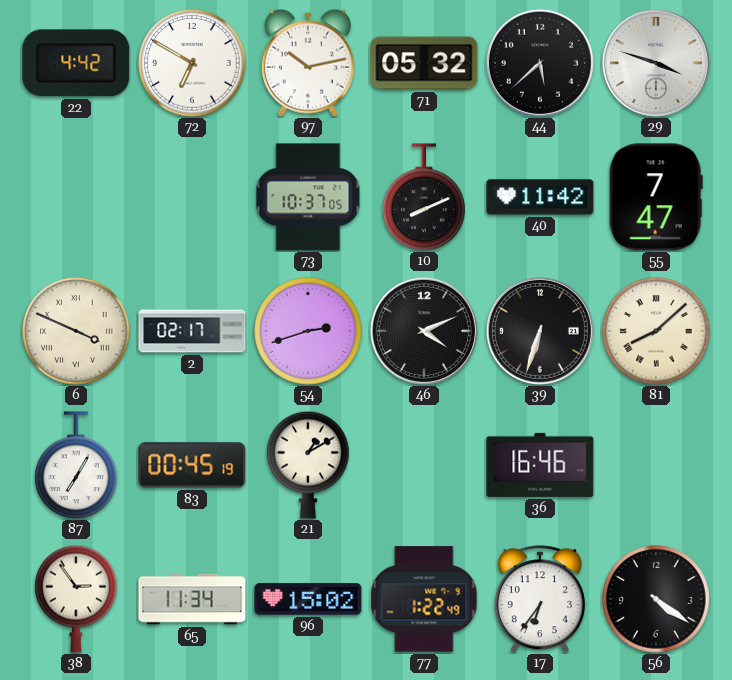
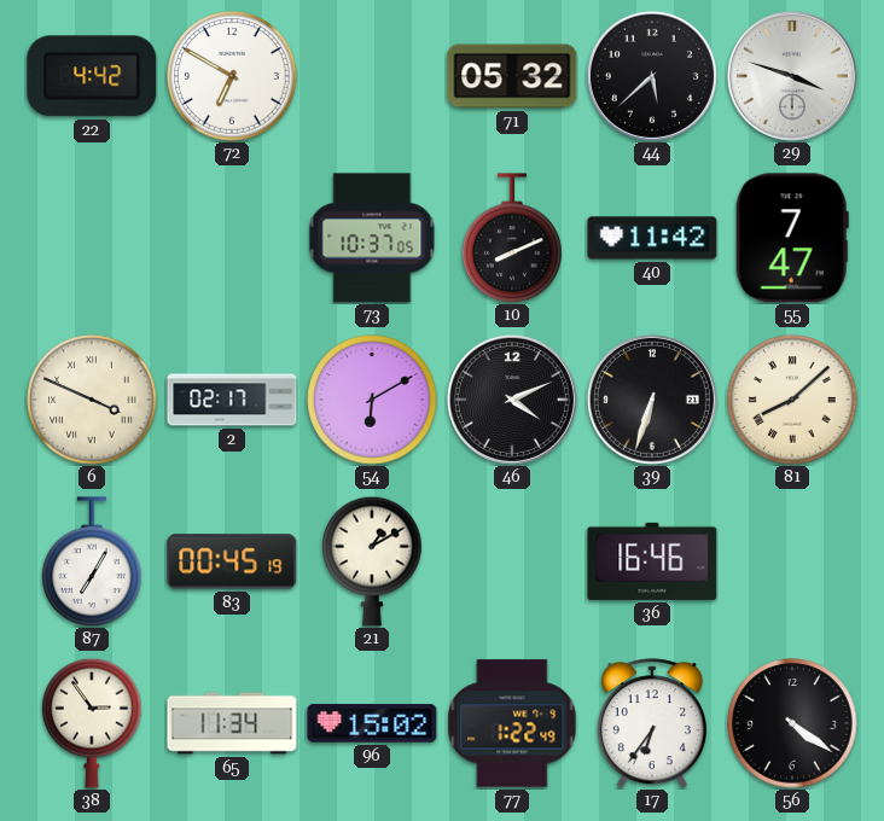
97: 10:13 -> none (308, 63)
54: 2:42 -> 6:10 (372, 400)
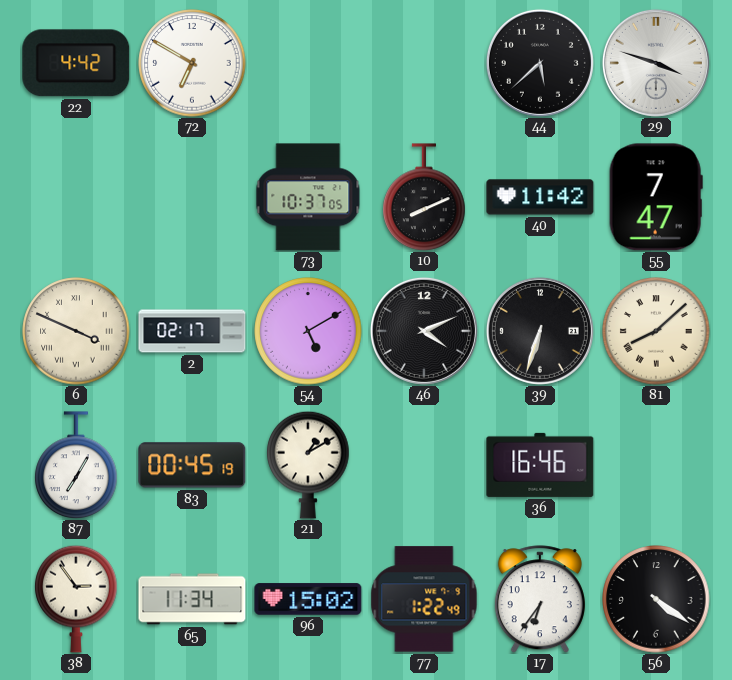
71: 05:32 -> none (512, 76)
54: 6:10 -> 5:10 (308, 331)
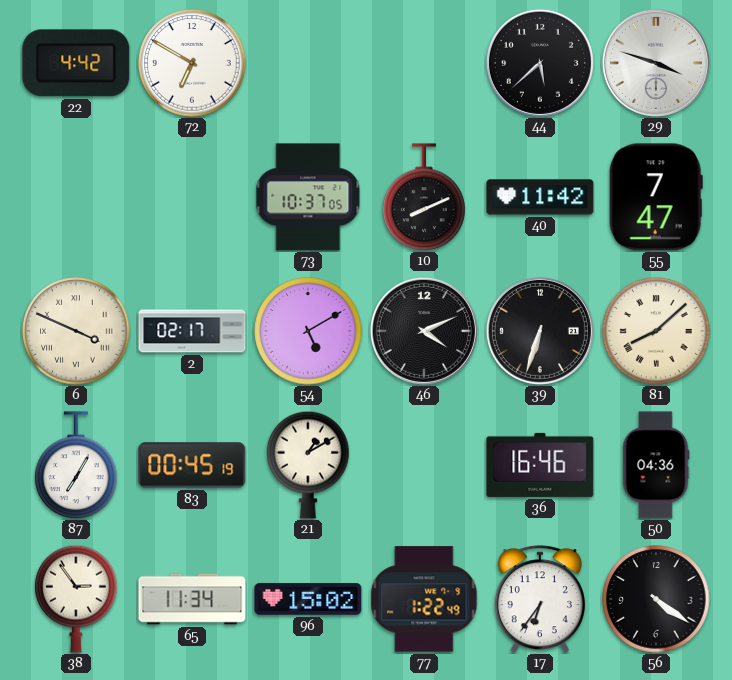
50: none -> 04:36 (656, 465)
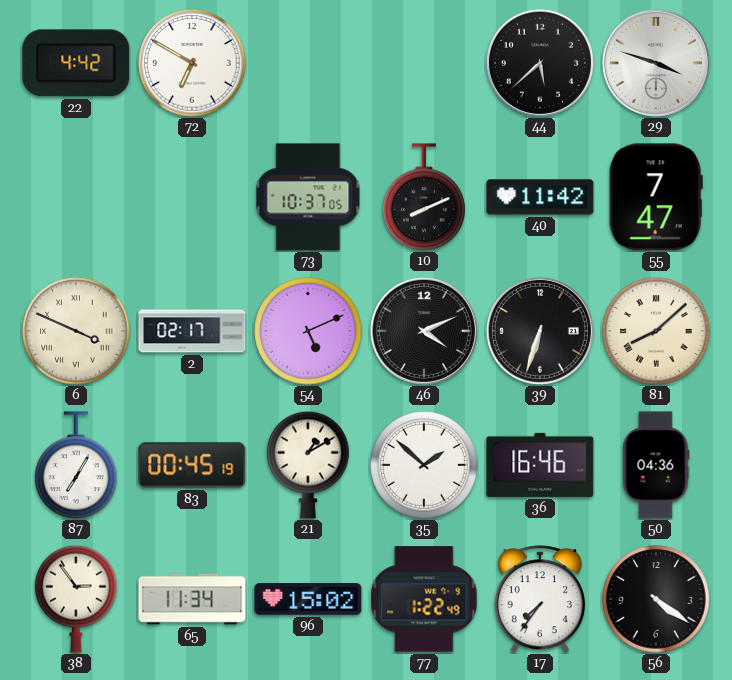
54: 5:10 -> 5:11 (308, 331)
35: none -> 1:52 (424, 465)
17: 6:36 -> 7:36 (540, 599)
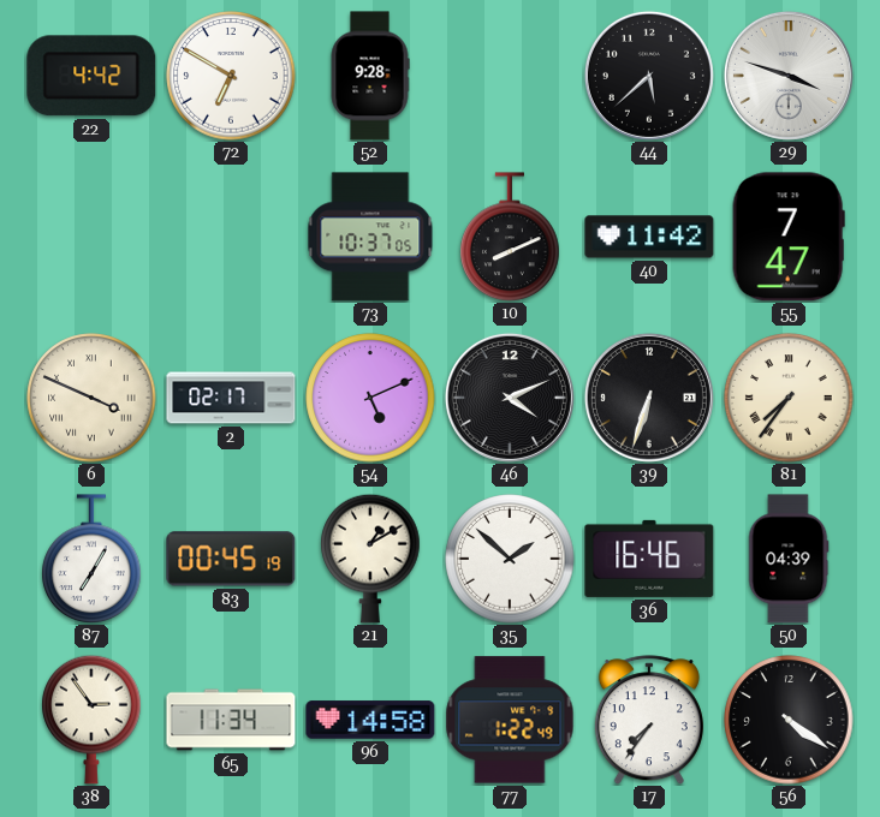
52: none -> 9:28 (370, 76)
81: 8:08 -> 7:36 (789, 398)
50: 04:36 -> 04:39 (789, 559)
96: 15:02 -> 14:58 (370, 720)
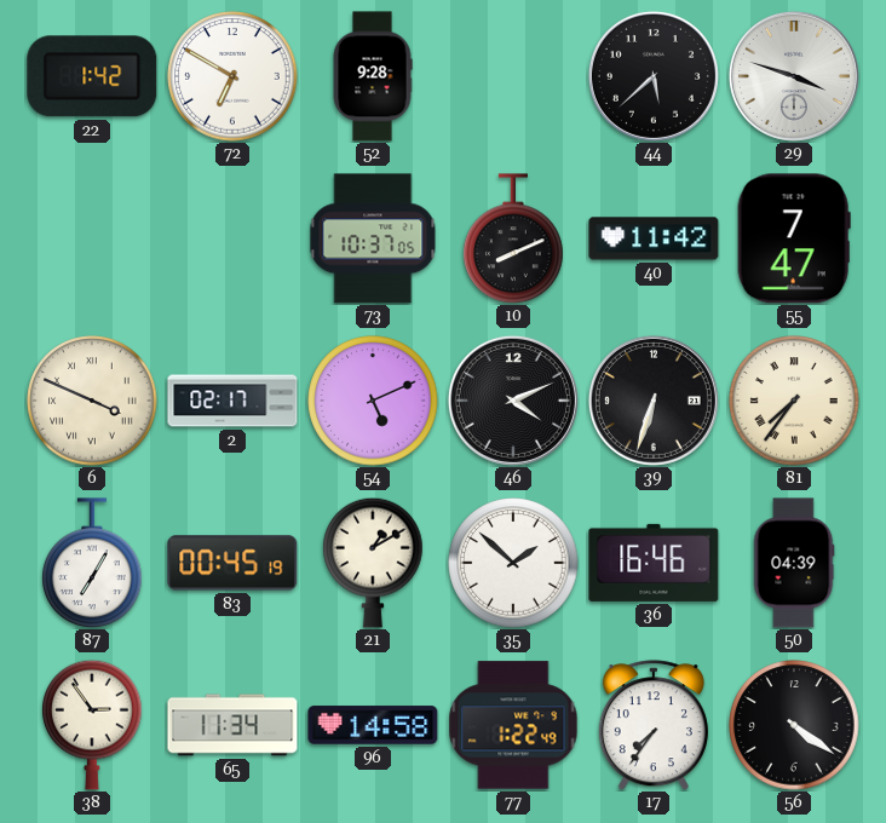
22: 4:42 -> 1:42 (92, 76)
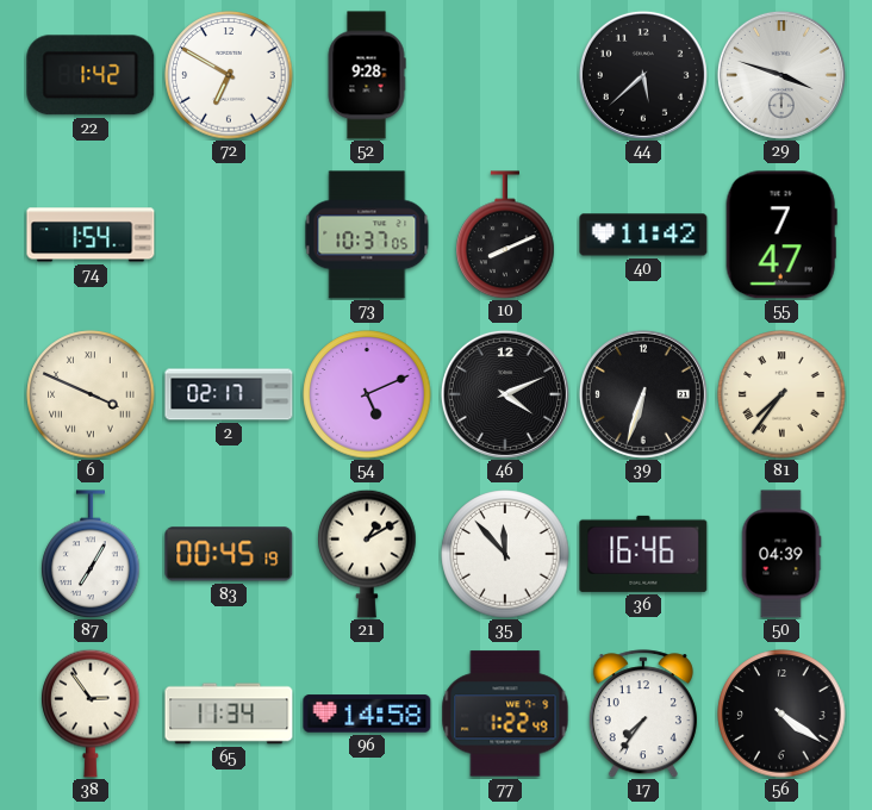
74: none -> 1:54 (91, 235)
35: 1:52 -> 11:53 (505, 554)
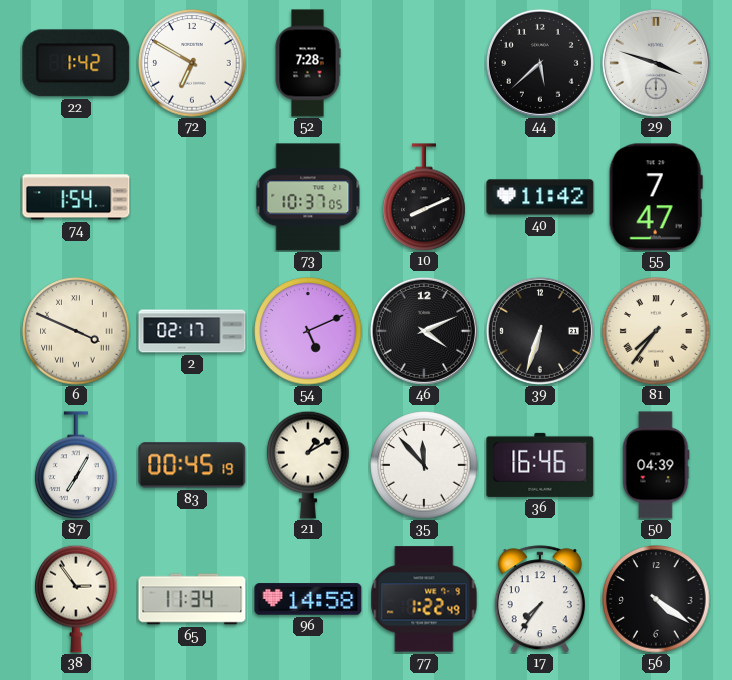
52: 9:28 -> 7:28 (308, 63)
